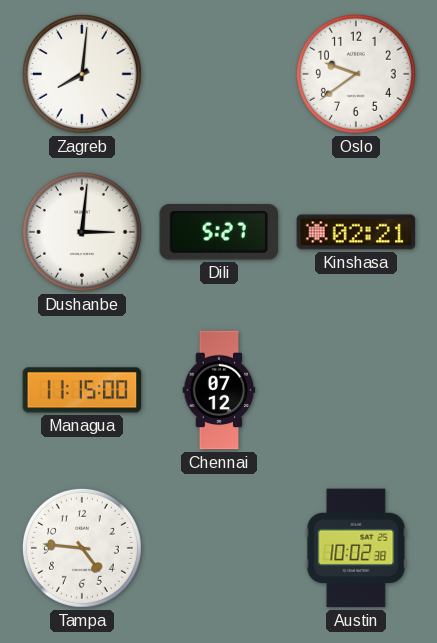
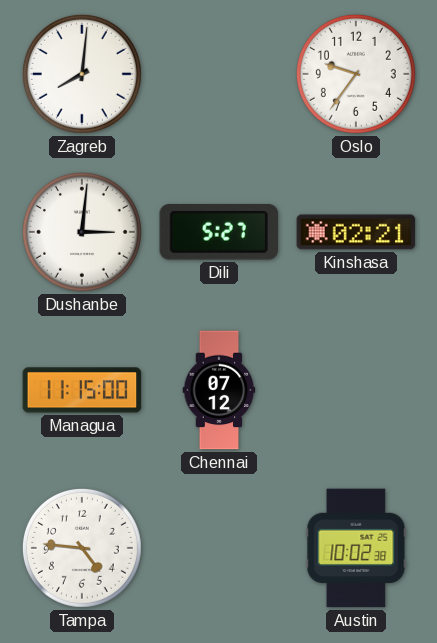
Oslo: 9:39 -> 9:36 (356, 74)
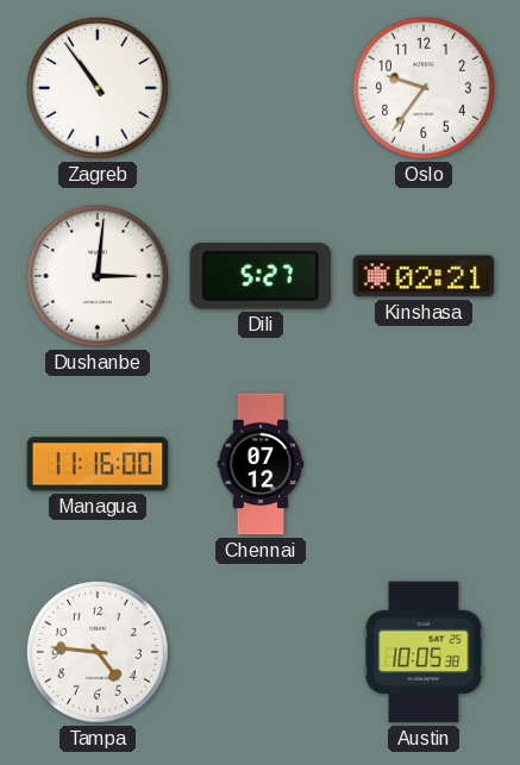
Zagreb: 8:01 -> 10:54 (98, 88)
Managua: 11:15 -> 11:16 (98, 464)
Austin: 10:02 -> 10:05 (424, 652)
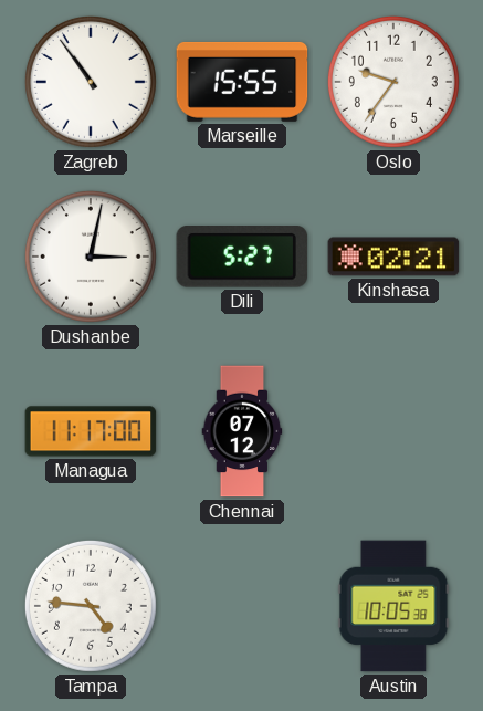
Marseille: none -> 15:55 (242, 82)
Dushanbe: 3:01 -> 3:02 (91, 257)
Managua: 11:16 -> 11:17 (91, 431)
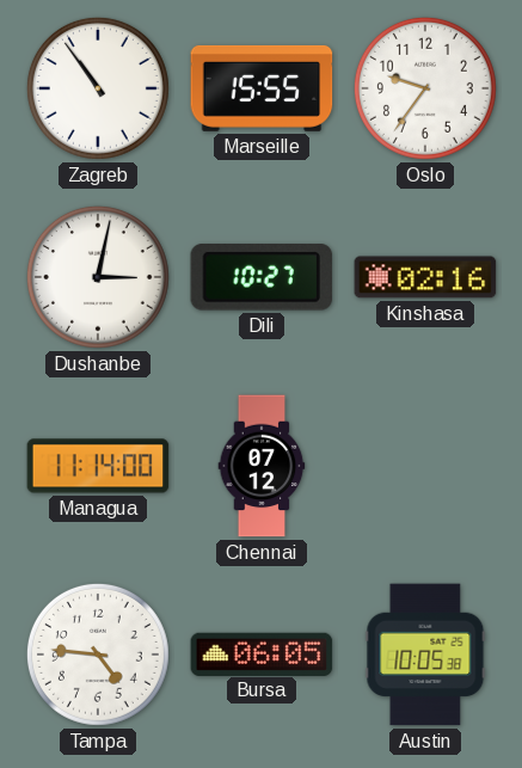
Dili: 5:27 -> 10:27 (262, 277)
Kinshasa: 02:21 -> 02:16 (425, 277)
Managua: 11:17 -> 11:14 (98, 466)
Bursa: none -> 06:05 (262, 653)
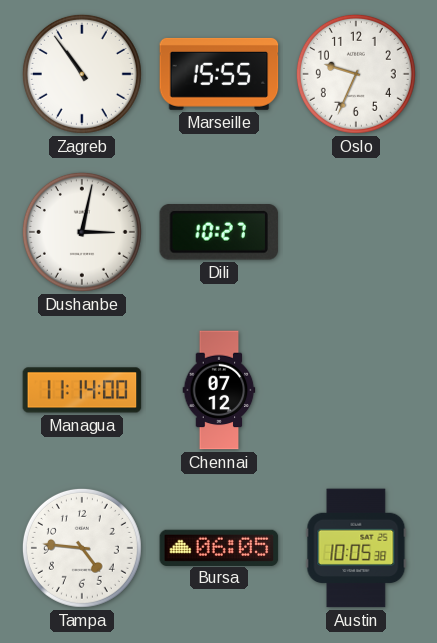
Oslo: 9:36 -> 9:34 (356, 74)
Kinshasa: 02:16 -> none (425, 277)
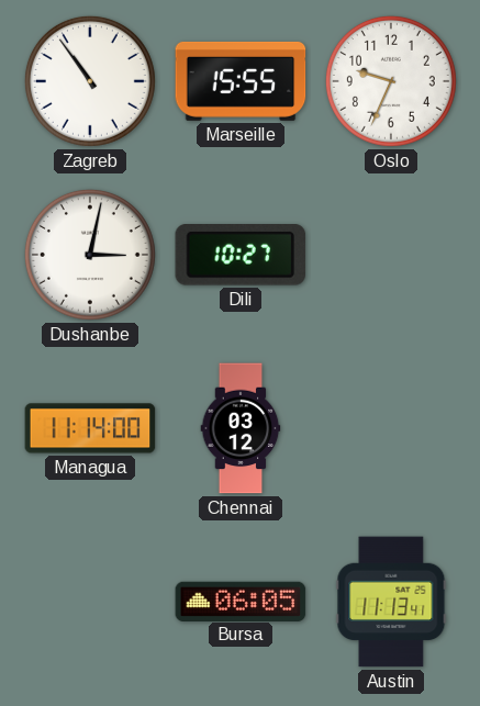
Chennai: 07:12 -> 03:12 (241, 428)
Tampa: 4:46 -> none (82, 548)
Austin: 10:05 -> 11:13 (391, 602)
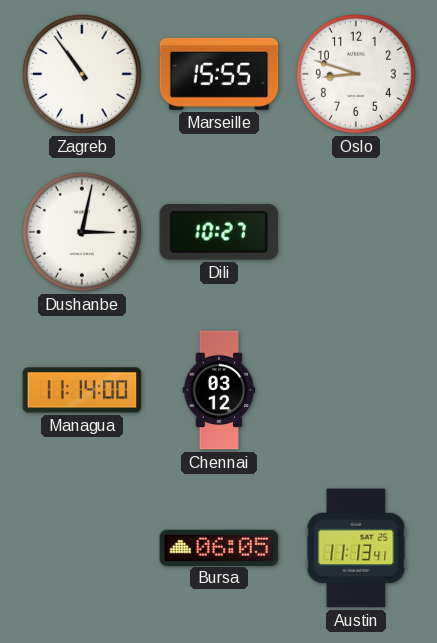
Oslo: 9:34 -> 8:48 (356, 74)
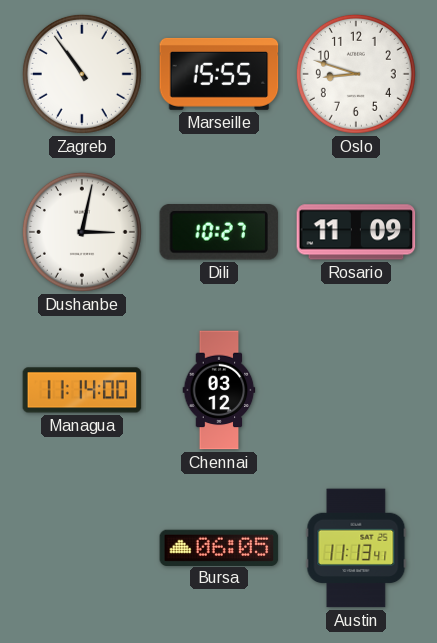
Rosario: none -> 11:09 (356, 232)
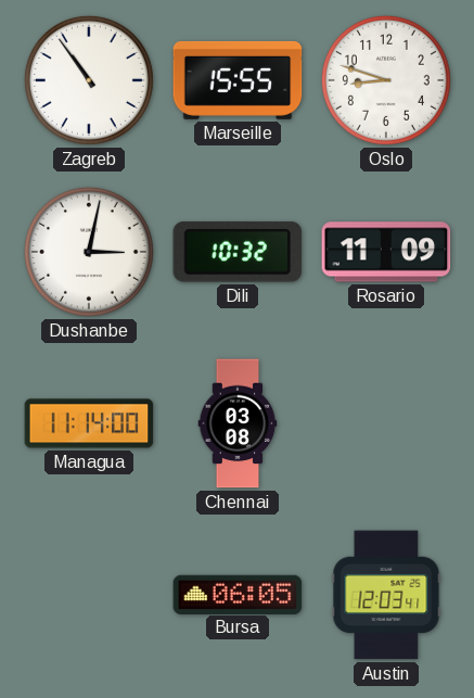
Dili: 10:27 -> 10:32 (238, 252)
Chennai: 03:12 -> 03:08 (238, 423)
Austin: 11:13 -> 12:03 (386, 595)
